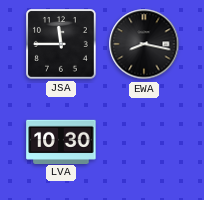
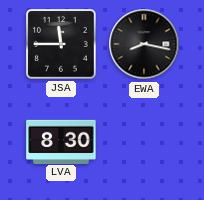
LVA: 10:30 -> 8:30 (61, 141)
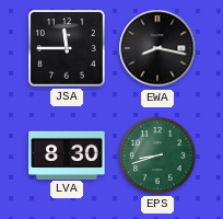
EPS: none -> 8:42 (157, 155)
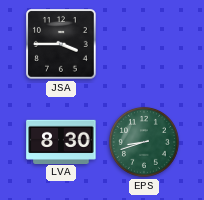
JSA: 11:45 -> 3:45 (62, 45)
EWA: 8:17 -> none (157, 48)
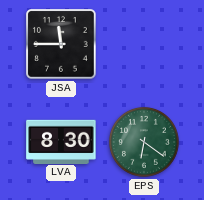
JSA: 3:45 -> 11:45 (62, 45)
EPS: 8:42 -> 6:21 (144, 142)
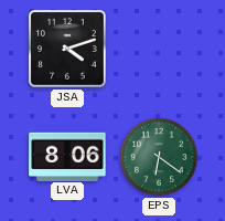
JSA: 11:45 -> 4:12 (68, 50)
LVA: 8:30 -> 8:06 (67, 156)
